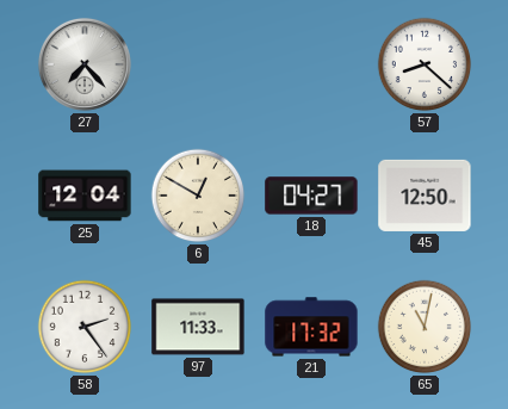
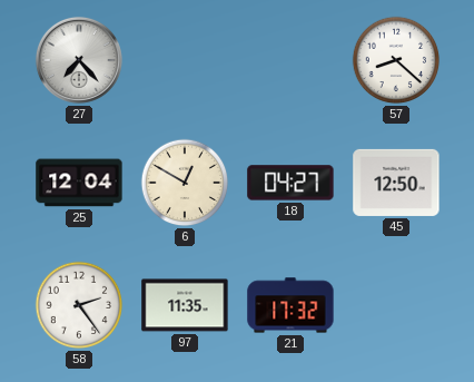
97: 11:33 -> 11:35 (185, 305)
65: 11:02 -> none (425, 327)
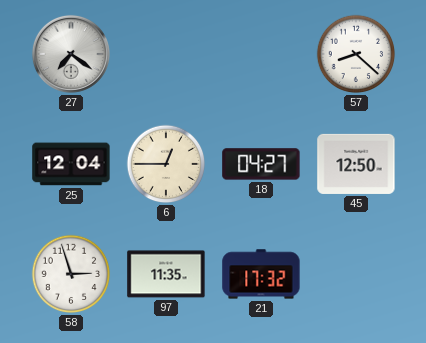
27: 7:23 -> 7:21 (71, 54)
6: 12:50 -> 12:45 (166, 164)
58: 2:24 -> 2:57 (71, 274)
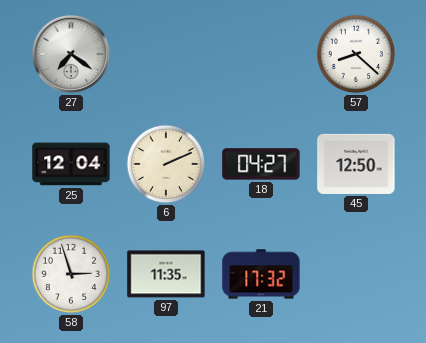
6: 12:45 -> 2:11 (166, 164)
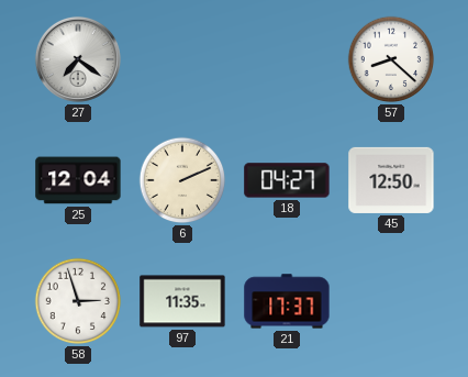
21: 17:32 -> 17:37 (287, 301)
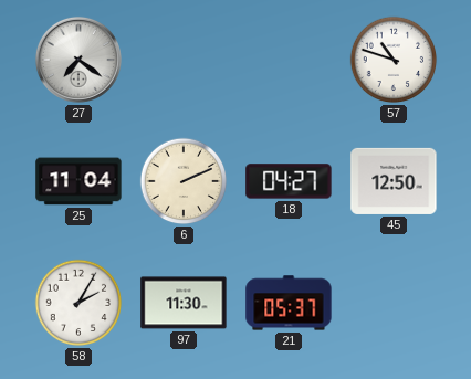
57: 8:22 -> 10:48 (394, 60)
25: 12:04 -> 11:04 (78, 181)
58: 2:57 -> 2:05 (78, 303)
97: 11:35 -> 11:30 (184, 303)
21: 17:37 -> 05:37 (289, 303)
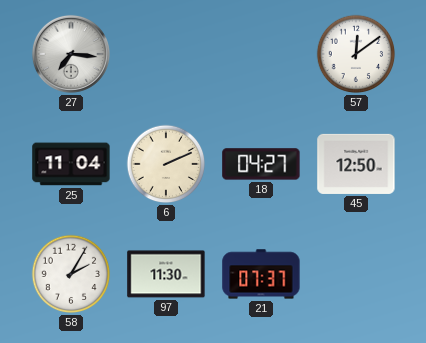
27: 7:21 -> 7:16 (71, 54)
57: 10:48 -> 12:09 (356, 54)
21: 05:37 -> 07:37 (261, 274)
